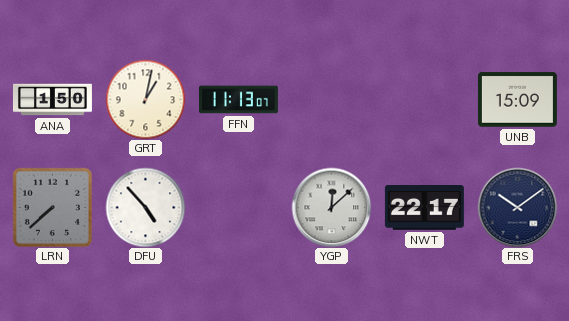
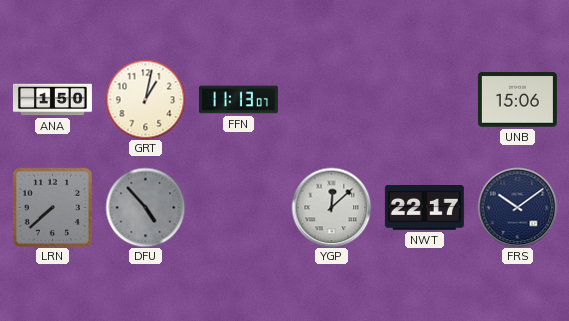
UNB: 15:09 -> 15:06 (517, 100)
DFU dial: white -> grey (145, 207)
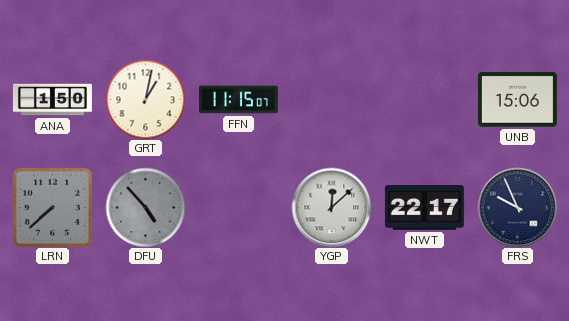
FFN: 11:13 -> 11:15 (238, 100)
FRS: 10:09 -> 9:56 (517, 207)
